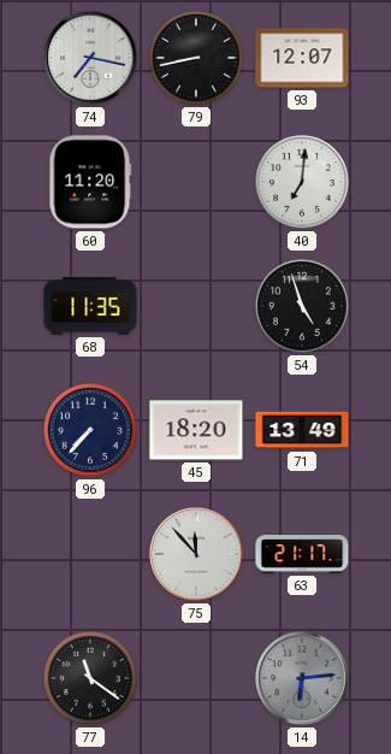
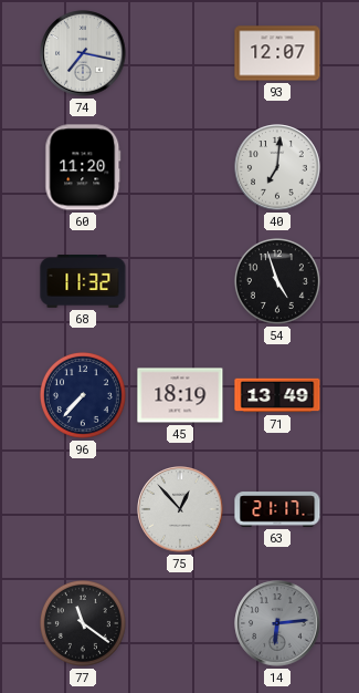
79: 8:43 -> none (196, 58)
68: 11:35 -> 11:32 (83, 282)
45: 18:20 -> 18:19 (180, 395)
75: 11:53 -> 12:53 (180, 509)
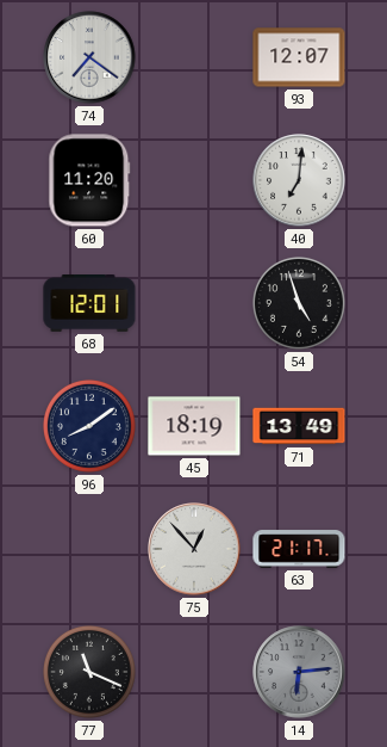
74: 7:17 -> 7:21 (89, 57)
68: 11:32 -> 12:01 (89, 304)
96: 7:37 -> 8:09 (89, 426)
77: 11:21 -> 11:19 (89, 672)
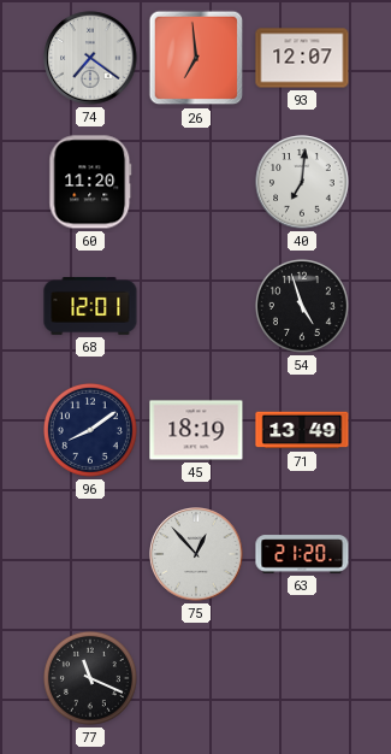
26: none -> 6:59 (196, 58)
63: 21:17 -> 21:20 (302, 554)
14: 6:14 -> none (299, 672)
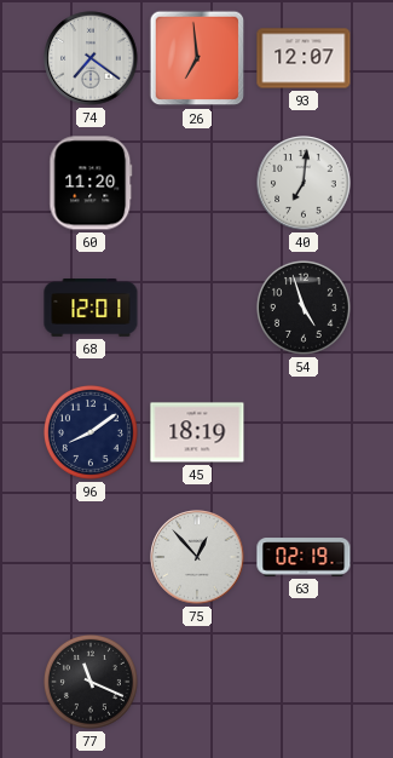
71: 13:49 -> none (302, 430)
63: 21:20 -> 02:19 (304, 557)
